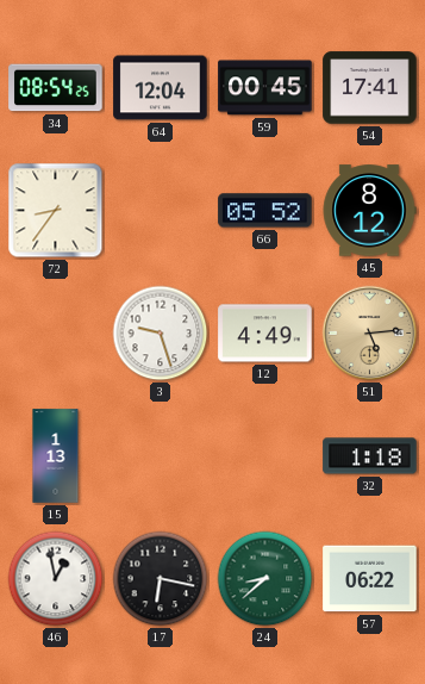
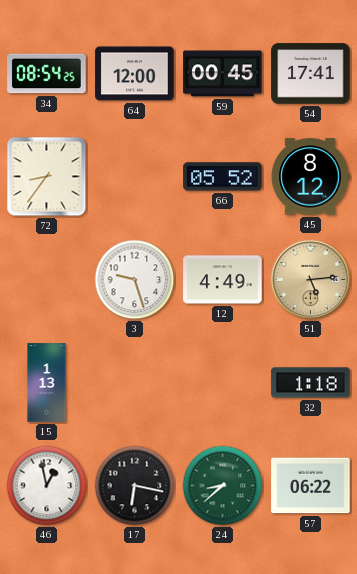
64: 12:04 -> 12:00 (135, 74)
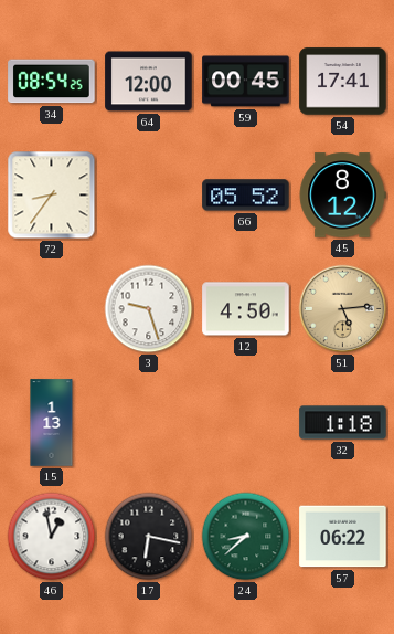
12: 4:49 -> 4:50 (246, 309)
